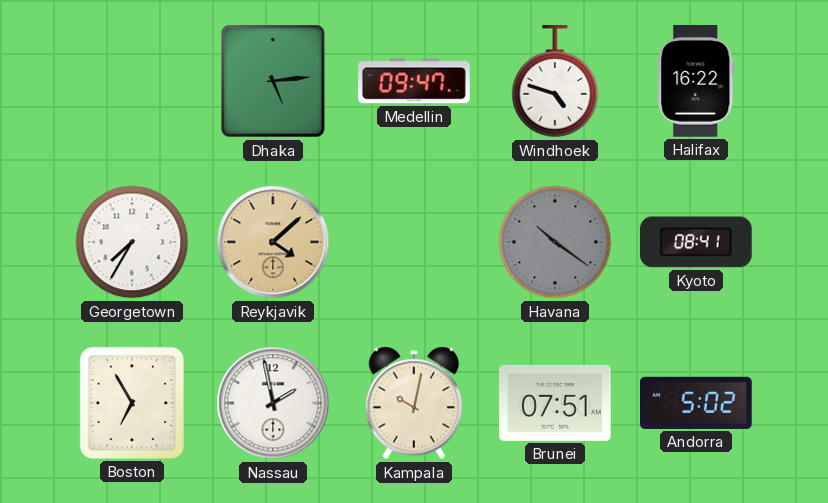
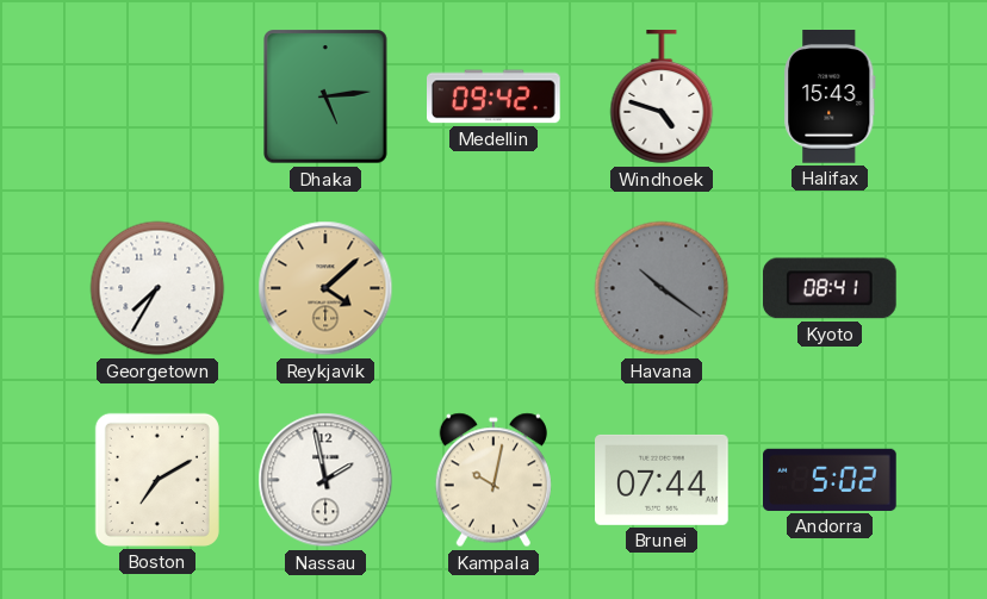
Medellin: 09:47 -> 09:42 (495, 96)
Halifax: 16:22 -> 15:43 (830, 98)
Boston: 6:55 -> 7:10 (157, 480)
Brunei: 07:51 -> 07:44 (663, 480)
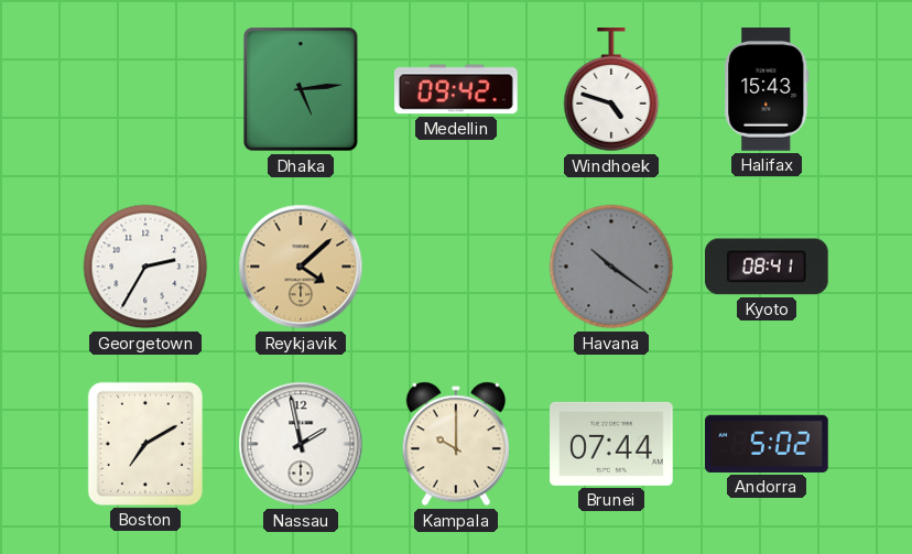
Georgetown: 7:35 -> 2:35 (145, 267)
Kampala: 10:02 -> 10:00 (456, 444)
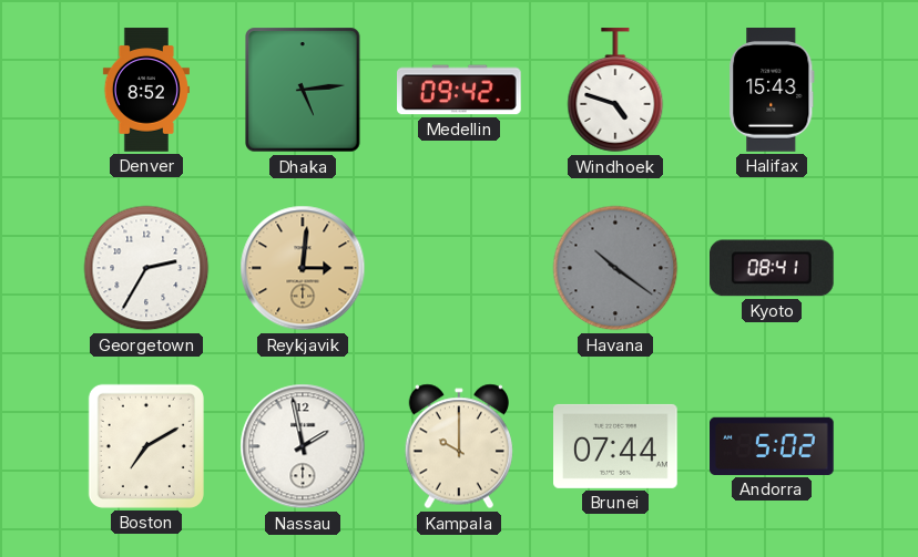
Denver: none -> 8:52 (146, 90)
Reykjavik: 4:08 -> 3:01 (303, 268)
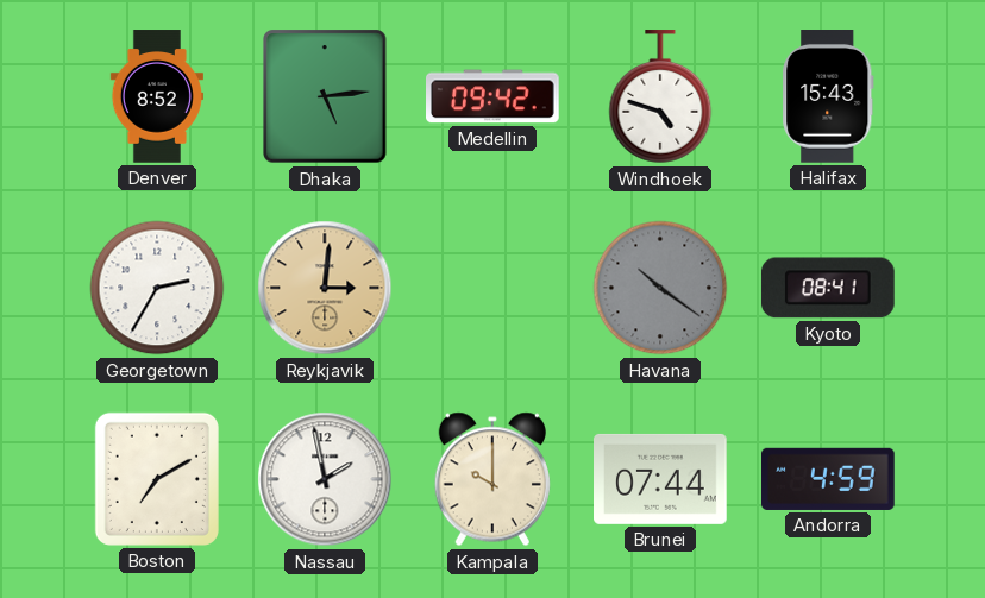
Andorra: 5:02 -> 4:59 (829, 479)
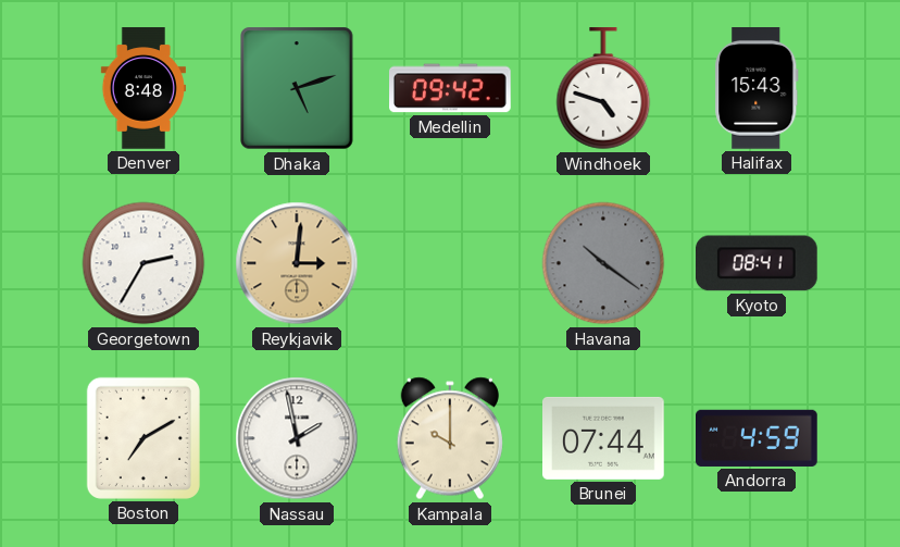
Denver: 8:52 -> 8:48 (143, 88)
Dhaka: 5:14 -> 5:12 (298, 88)
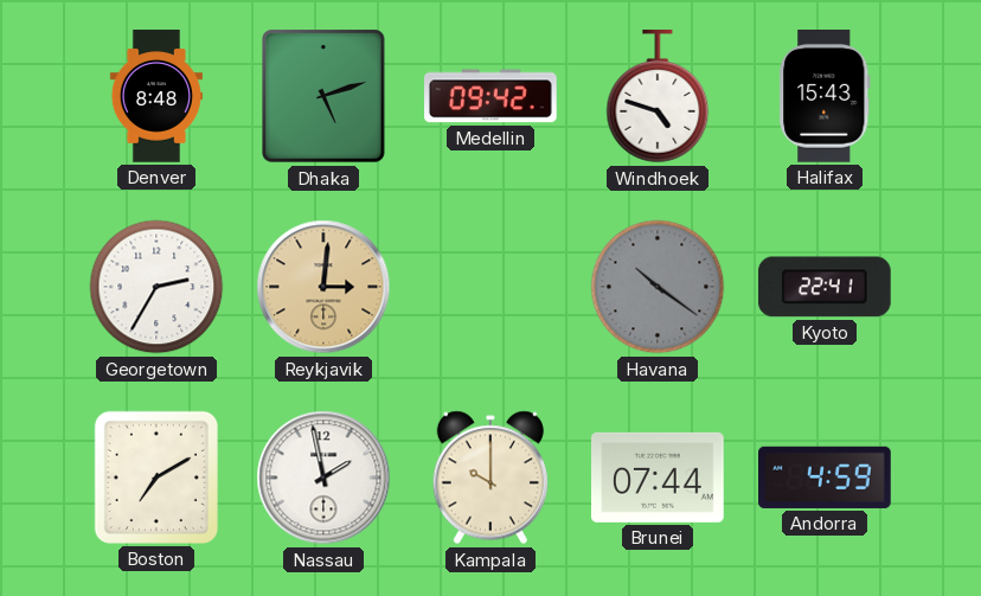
Kyoto: 08:41 -> 22:41 (825, 287)
